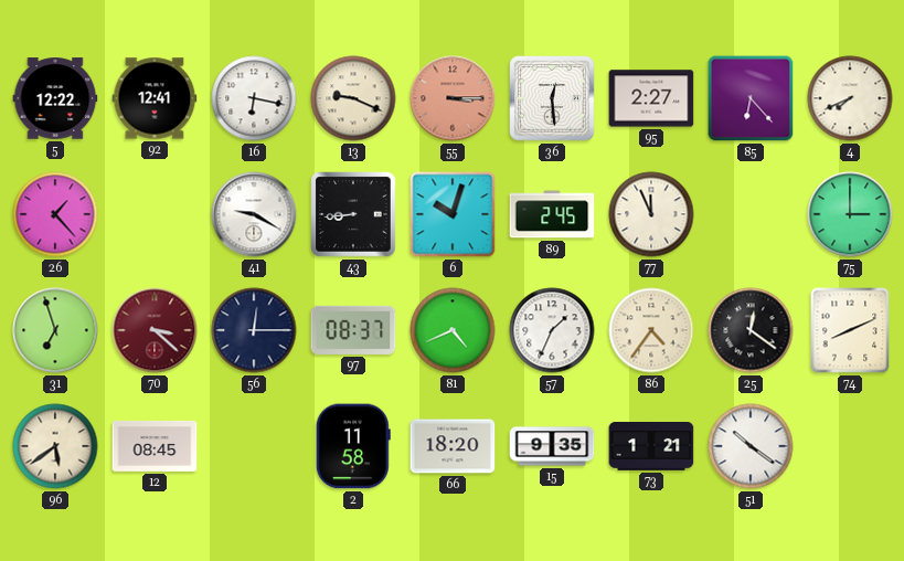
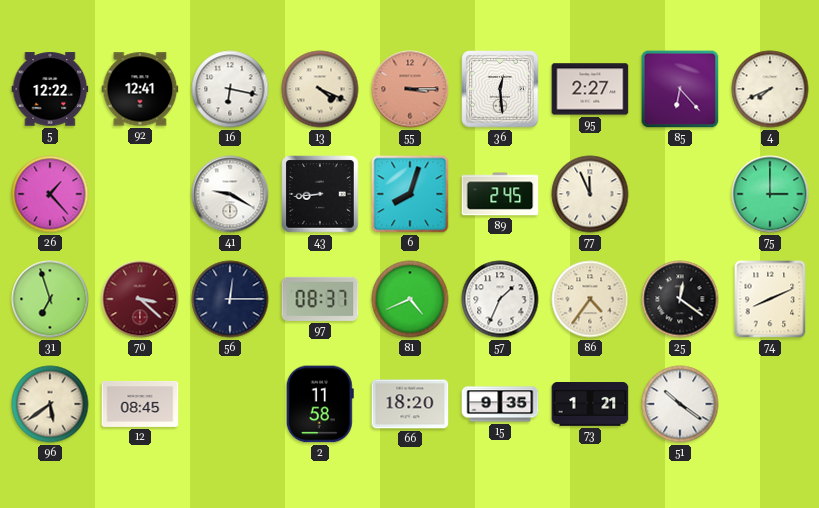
13: 9:19 -> 4:19 (320, 89)
6: 10:03 -> 8:03 (410, 194)
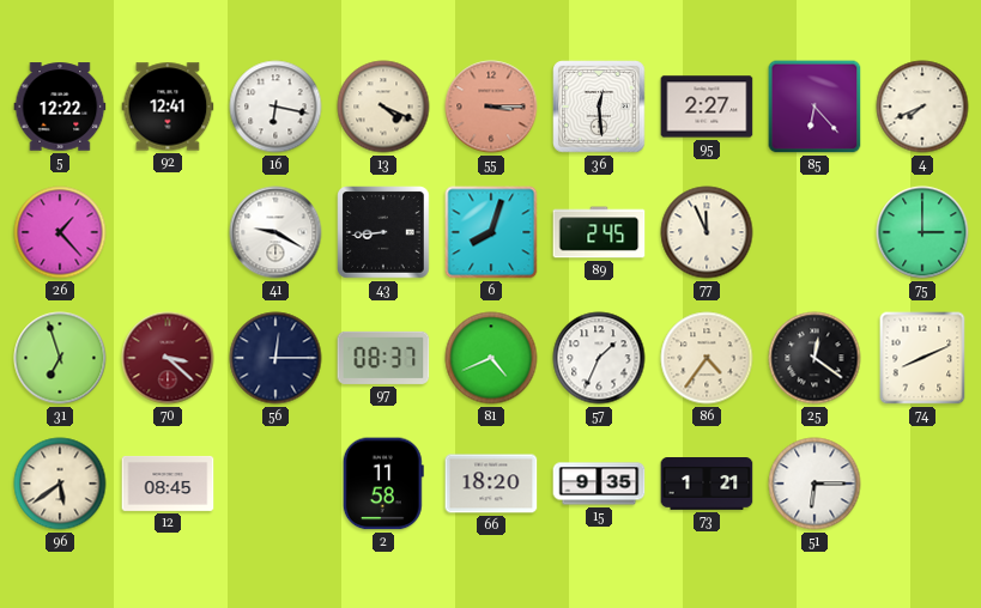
51: 10:21 -> 6:15 (815, 484)
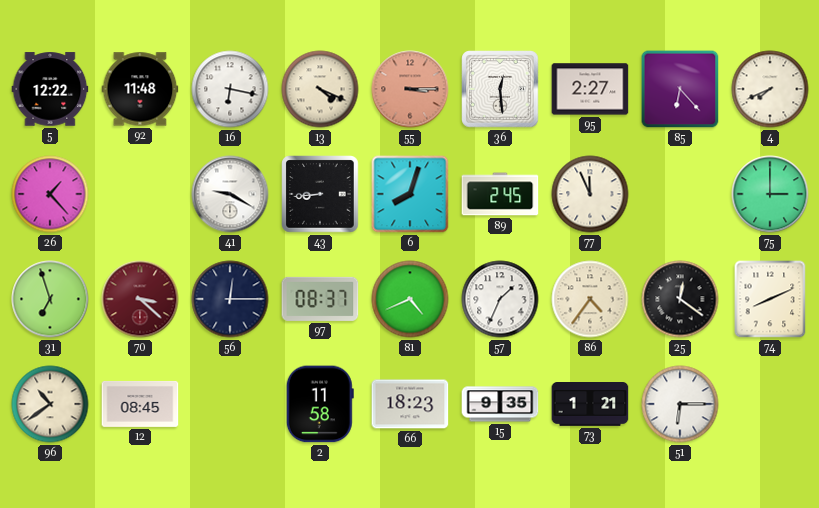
92: 12:41 -> 11:48 (140, 89)
96: 5:39 -> 10:39 (50, 404)
66: 18:20 -> 18:23 (410, 404)
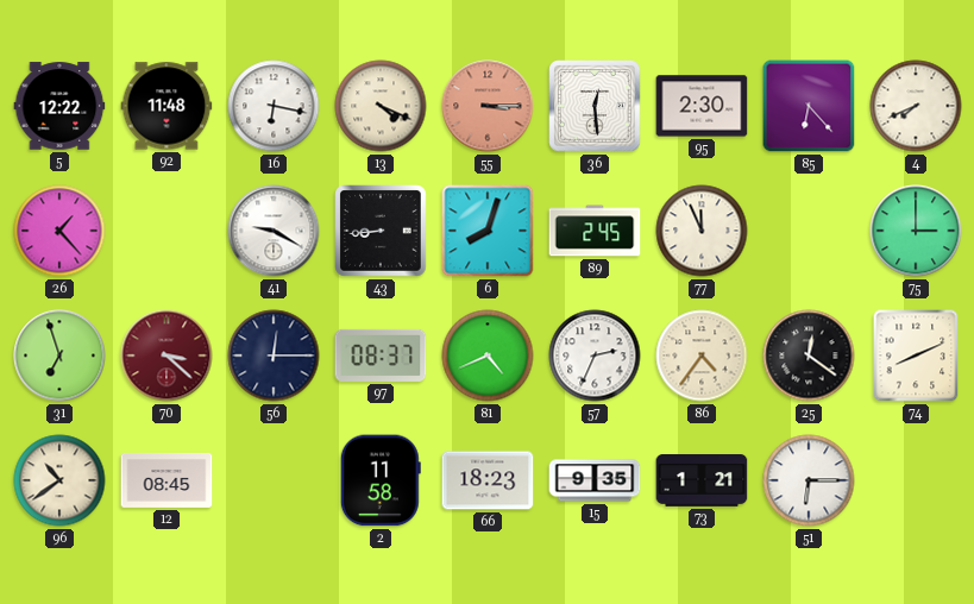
95: 2:27 -> 2:30 (702, 106)
57: 1:34 -> 2:34 (595, 356)
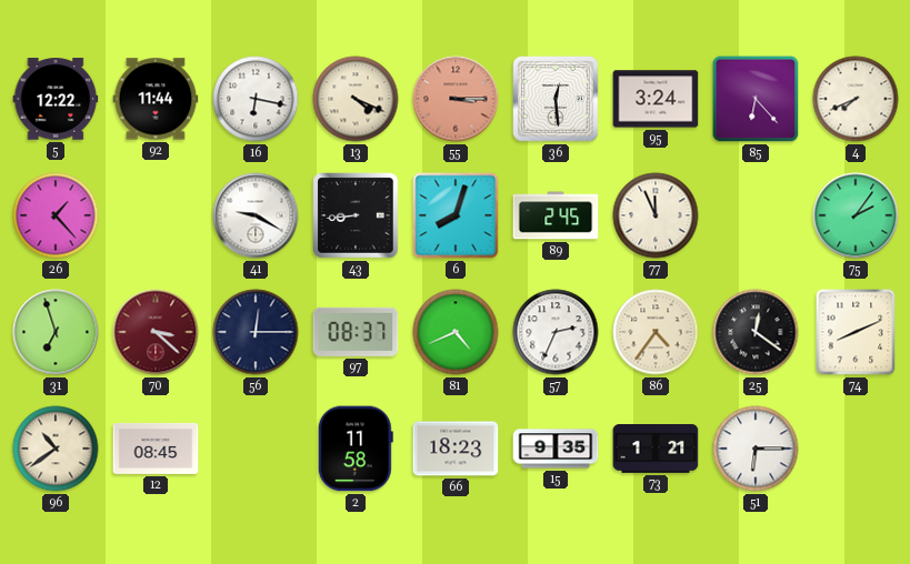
92: 11:48 -> 11:44 (156, 99)
95: 2:30 -> 3:24 (656, 99)
75: 3:00 -> 2:06 (856, 215)
